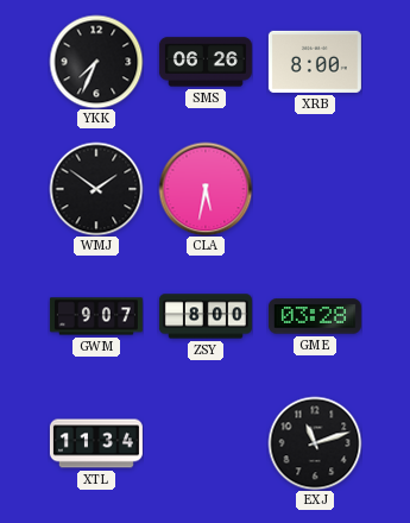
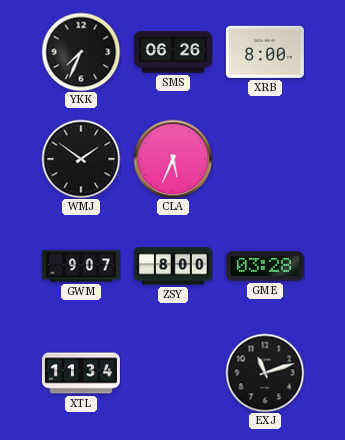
CLA: 5:32 -> 5:34 (173, 159)
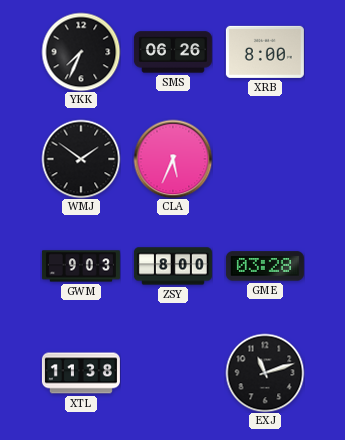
GWM: 9:07 -> 9:03 (81, 266)
XTL: 11:34 -> 11:38 (81, 373)
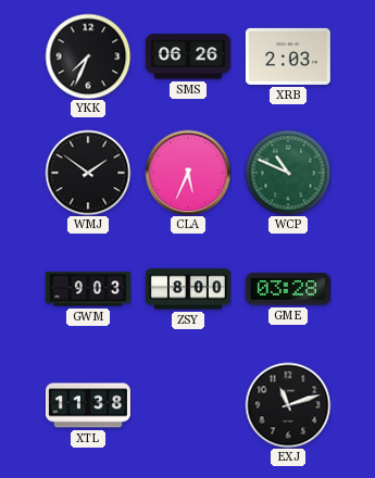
XRB: 8:00 -> 2:03 (288, 56)
WCP: none -> 10:49 (288, 173)
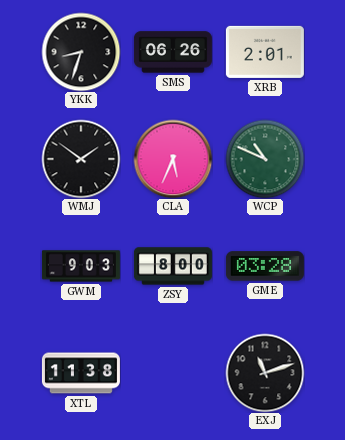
YKK: 7:34 -> 8:33 (81, 52)
XRB: 2:03 -> 2:01 (265, 52)
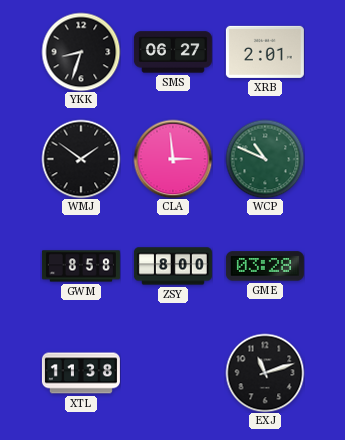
SMS: 06:26 -> 06:27 (173, 52)
CLA: 5:34 -> 2:59 (173, 159)
GWM: 9:03 -> 8:58 (81, 266)
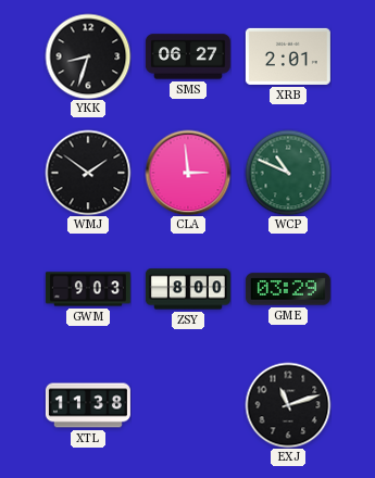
GWM: 8:58 -> 9:03 (88, 289)
GME: 03:28 -> 03:29 (288, 289)
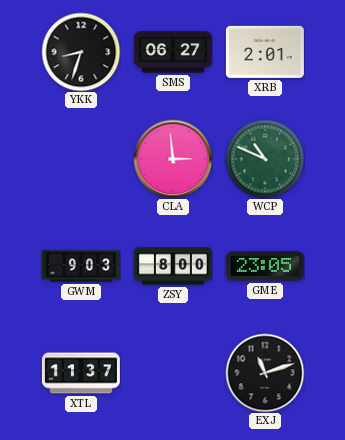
WMJ: 1:51 -> none (88, 173)
GME: 03:29 -> 23:05 (265, 266)
XTL: 11:38 -> 11:37 (81, 373)
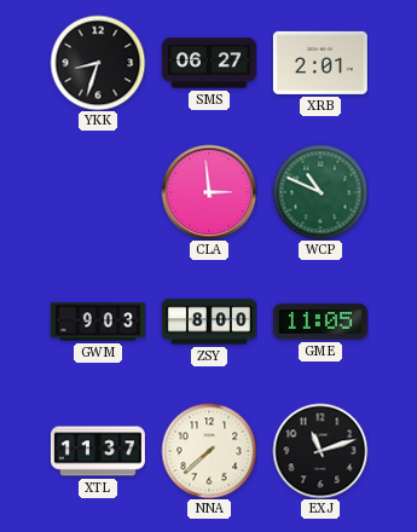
GME: 23:05 -> 11:05 (320, 322)
NNA: none -> 7:38 (209, 451)
